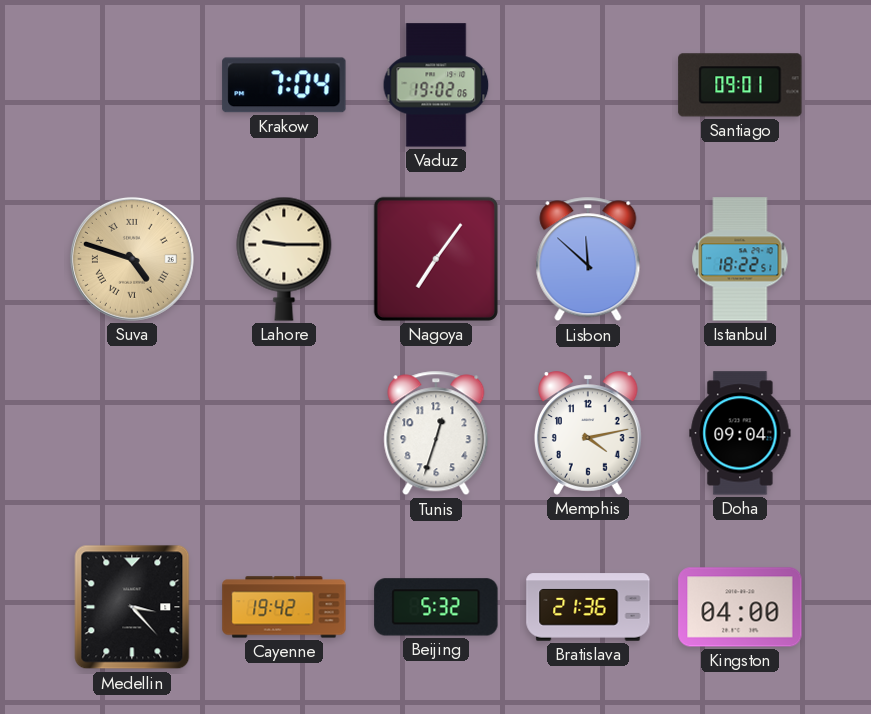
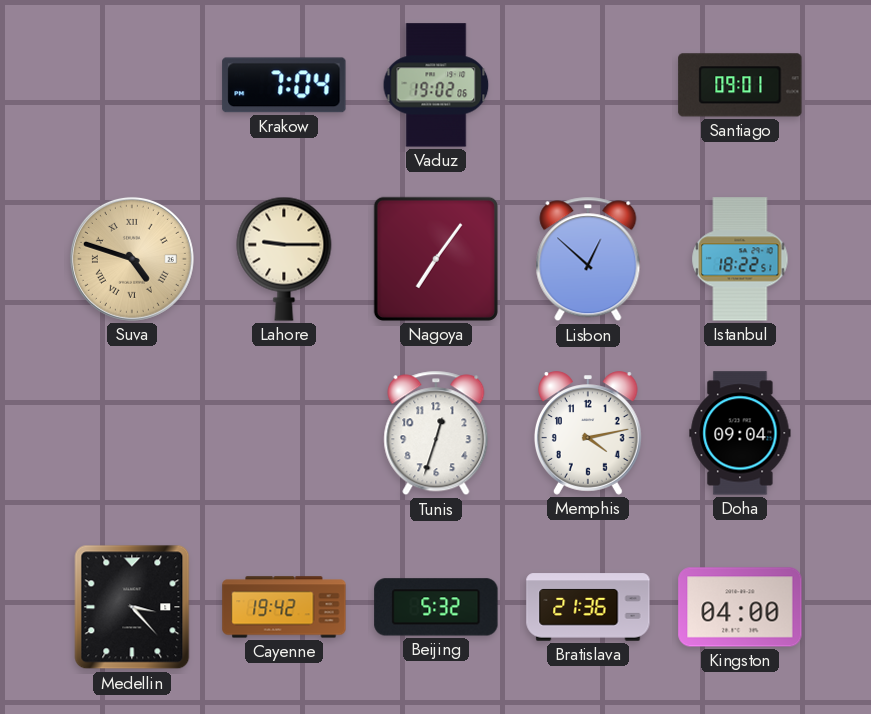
Lisbon: 11:52 -> 12:52 (588, 259)
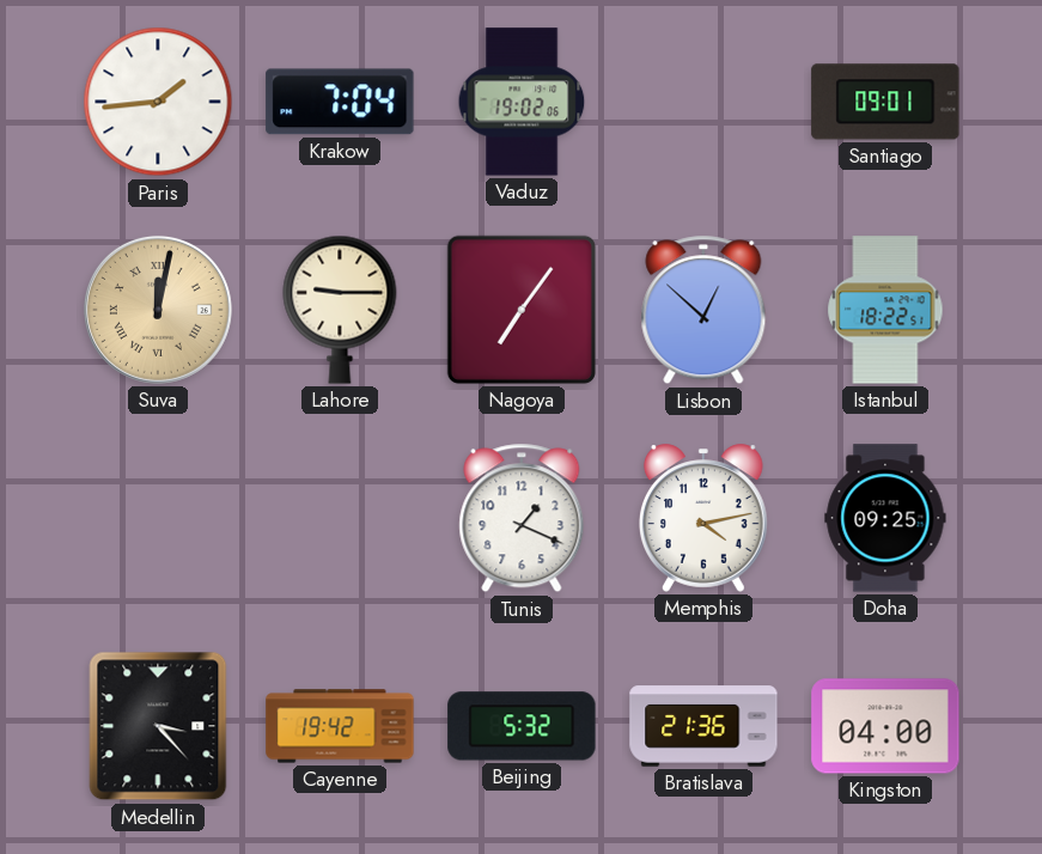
Paris: none -> 1:44 (158, 102)
Suva: 4:48 -> 12:02 (158, 310)
Tunis: 12:33 -> 1:19 (522, 518)
Doha: 09:04 -> 09:25 (885, 518)
